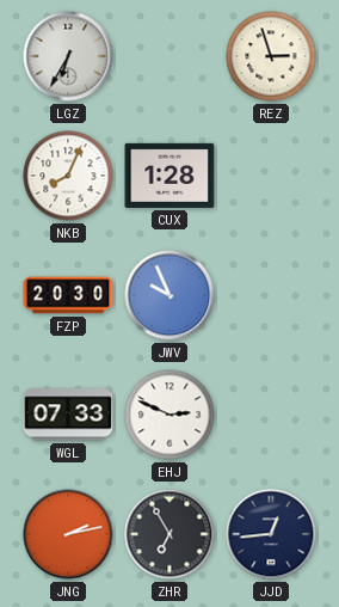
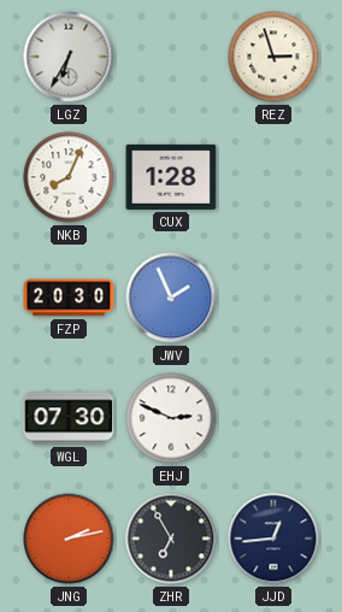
JWV: 9:56 -> 1:56 (171, 298)
WGL: 07:33 -> 07:30 (69, 418)
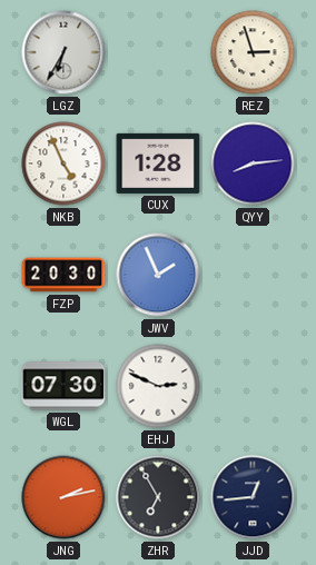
NKB: 8:04 -> 4:56 (63, 163)
QYY: none -> 8:14 (253, 163)
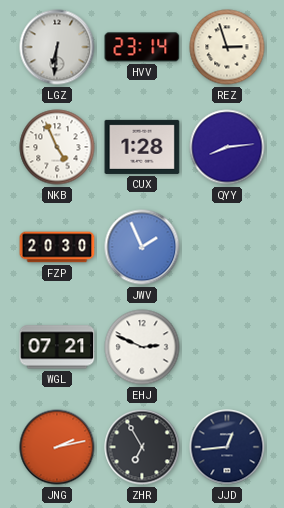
LGZ: 6:35 -> 6:31 (57, 47)
HVV: none -> 23:14 (142, 47)
WGL: 07:30 -> 07:21 (57, 347)
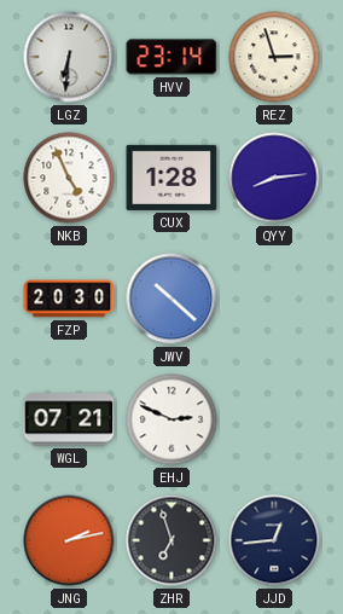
JWV: 1:56 -> 10:22 (171, 299)
ZHR: 6:55 -> 6:57 (171, 540)
